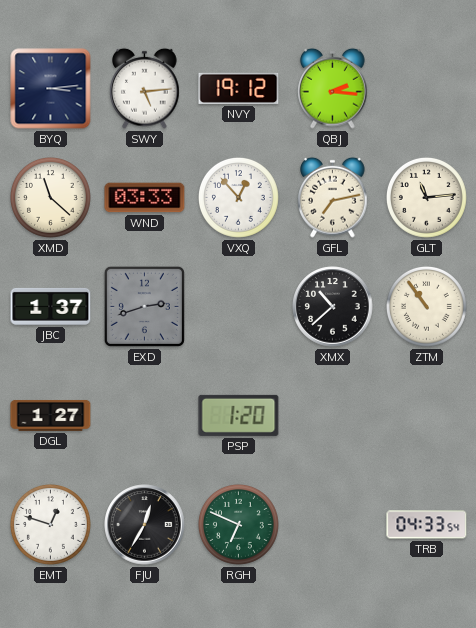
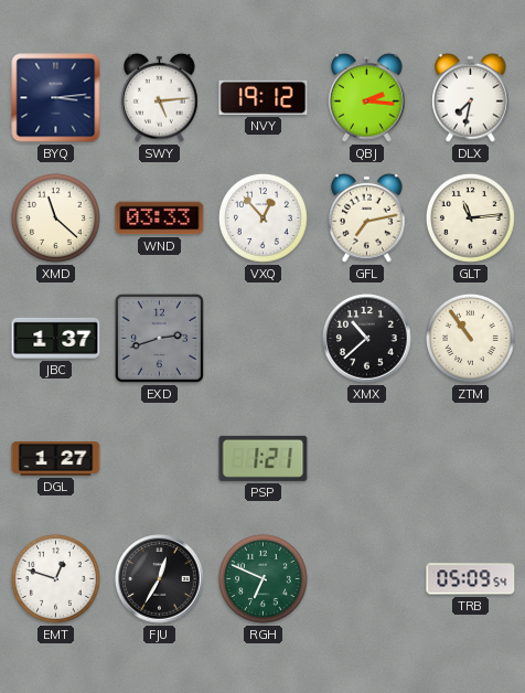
DLX: none -> 7:32 (471, 97)
PSP: 1:20 -> 1:21 (264, 458)
TRB: 04:33 -> 05:09 (471, 579)
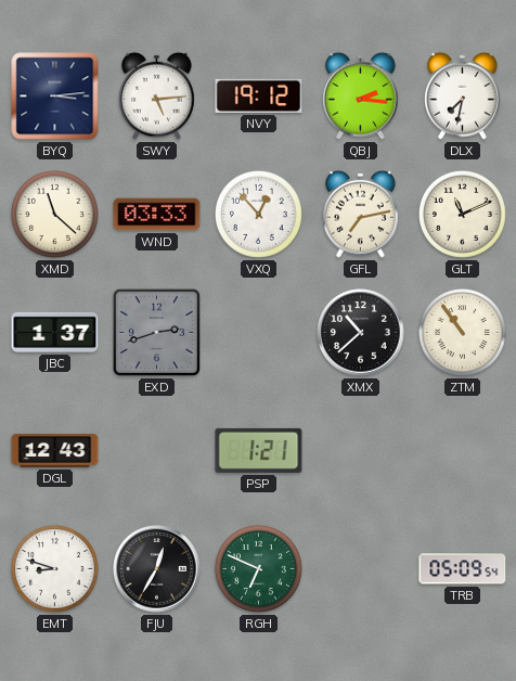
GLT: 11:14 -> 11:11 (462, 214)
DGL: 1:27 -> 12:43 (55, 450)
EMT: 12:48 -> 8:48 (54, 568)
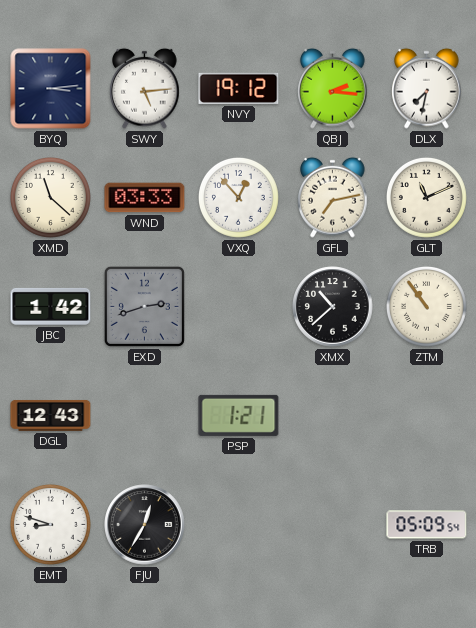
JBC: 1:37 -> 1:42 (51, 306)
RGH: 6:49 -> none (258, 568)
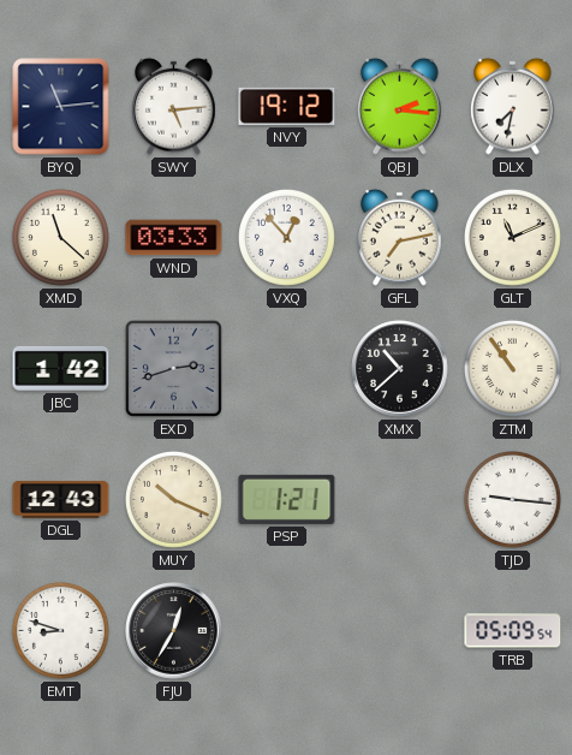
BYQ: 3:14 -> 11:14 (61, 107)
MUY: none -> 10:19 (173, 499)
TJD: none -> 9:16 (512, 499)
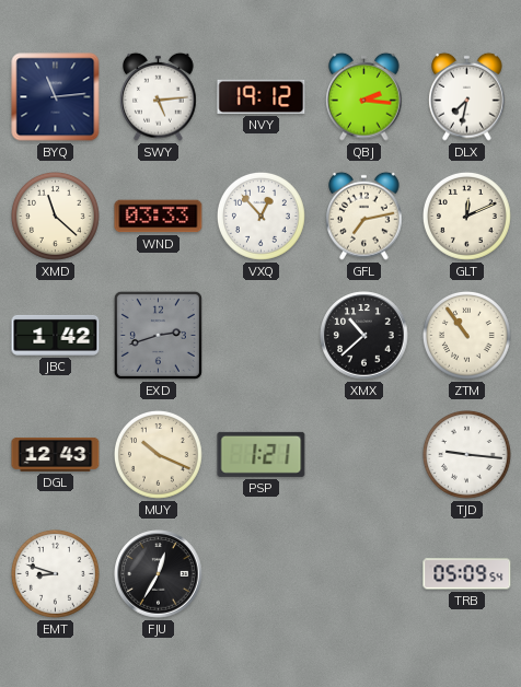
GLT: 11:11 -> 12:11 (466, 216)
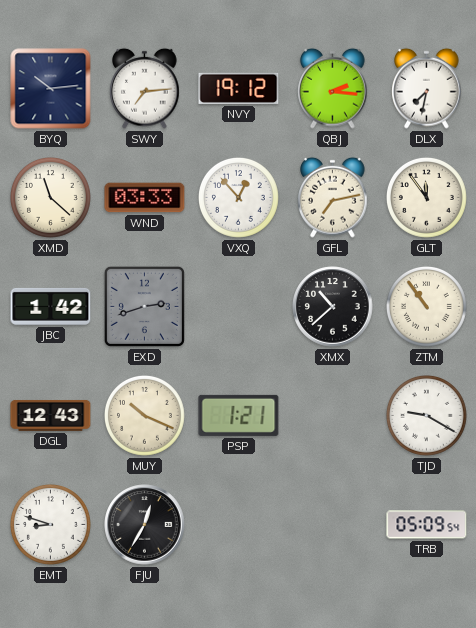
BYQ: 11:14 -> 10:14 (51, 89)
SWY: 5:14 -> 7:14 (145, 88)
GLT: 12:11 -> 11:54 (426, 197)
TJD: 9:16 -> 9:20 (426, 415)
